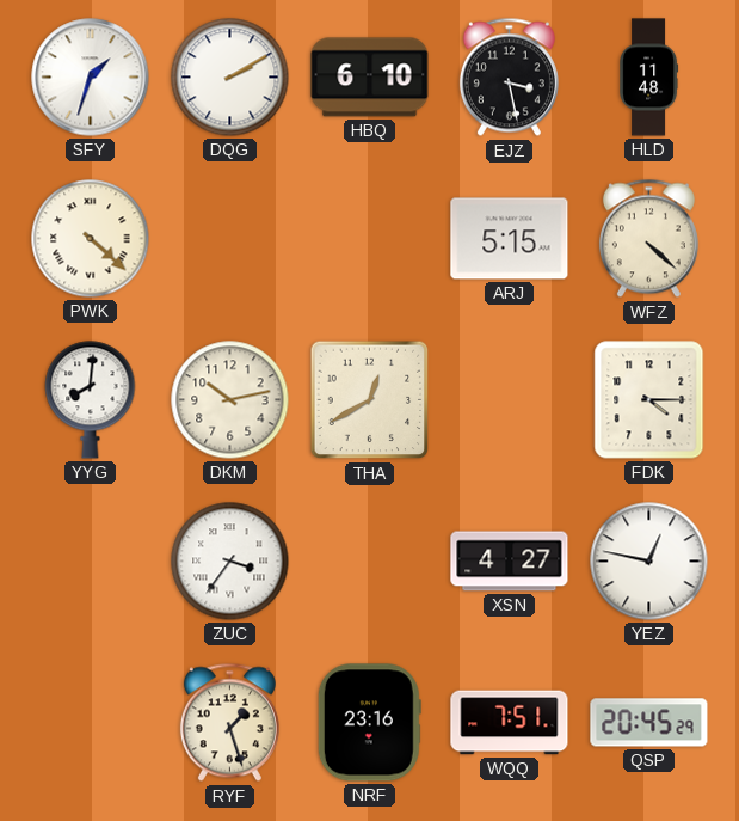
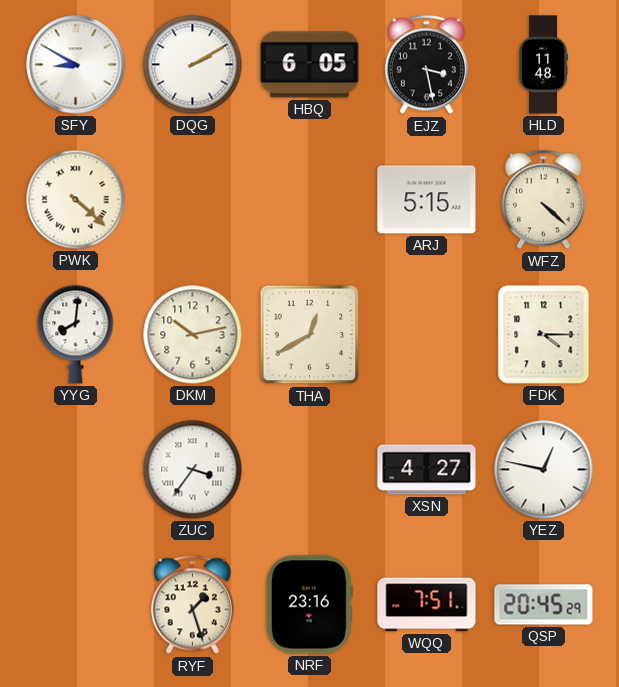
SFY: 1:33 -> 8:50 (76, 65)
HBQ: 6:10 -> 6:05 (310, 65)
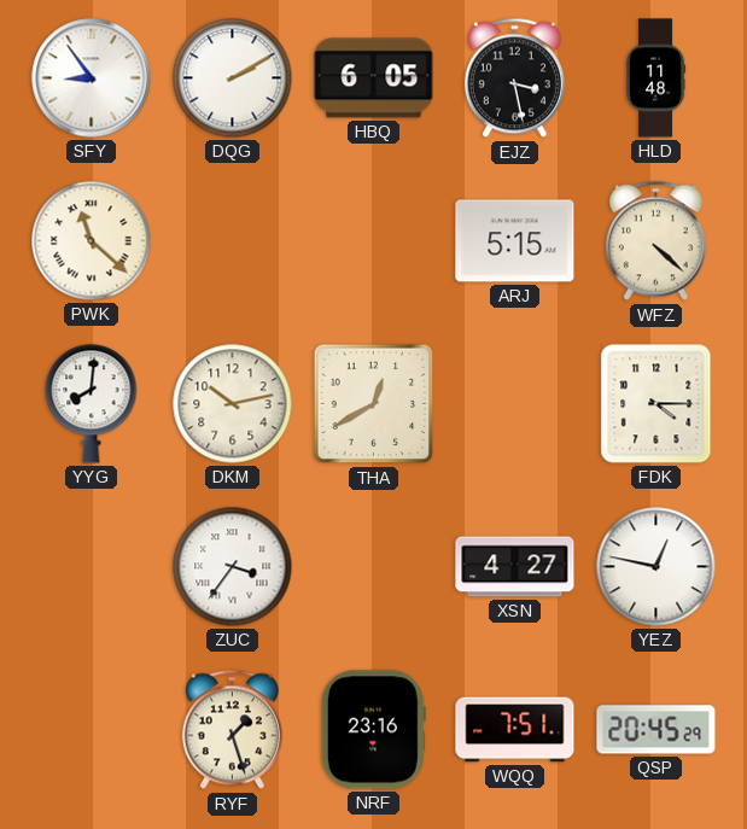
SFY: 8:50 -> 8:54 (92, 78)
PWK: 4:22 -> 11:22 (92, 241)
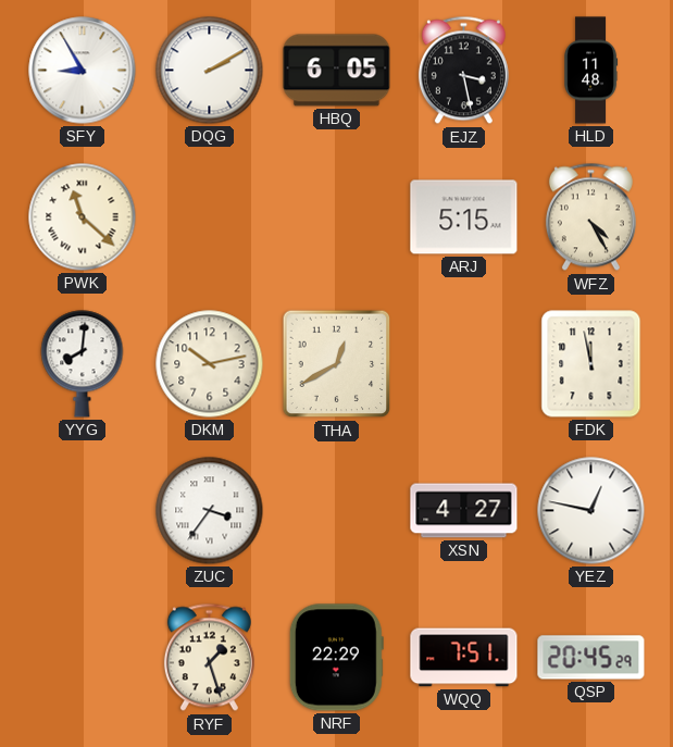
SFY: 8:54 -> 8:55 (83, 71)
WFZ: 4:22 -> 4:25 (590, 217)
FDK: 4:15 -> 11:58 (591, 364)
NRF: 23:16 -> 22:29 (336, 658)
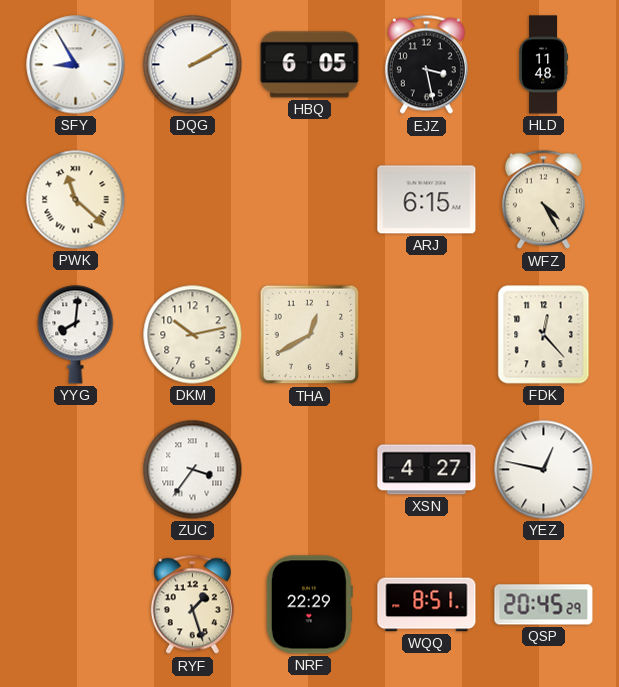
ARJ: 5:15 -> 6:15 (427, 200)
FDK: 11:58 -> 12:23 (544, 335)
WQQ: 7:51 -> 8:51 (427, 605)
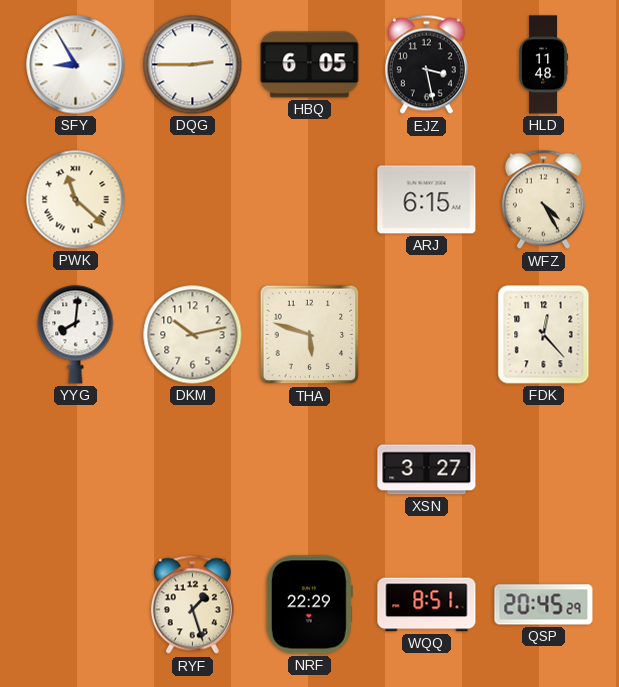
DQG: 2:10 -> 2:45 (193, 65)
THA: 12:40 -> 5:48 (310, 335)
ZUC: 3:36 -> none (193, 470)
XSN: 4:27 -> 3:27 (427, 470)
YEZ: 12:47 -> none (544, 470)
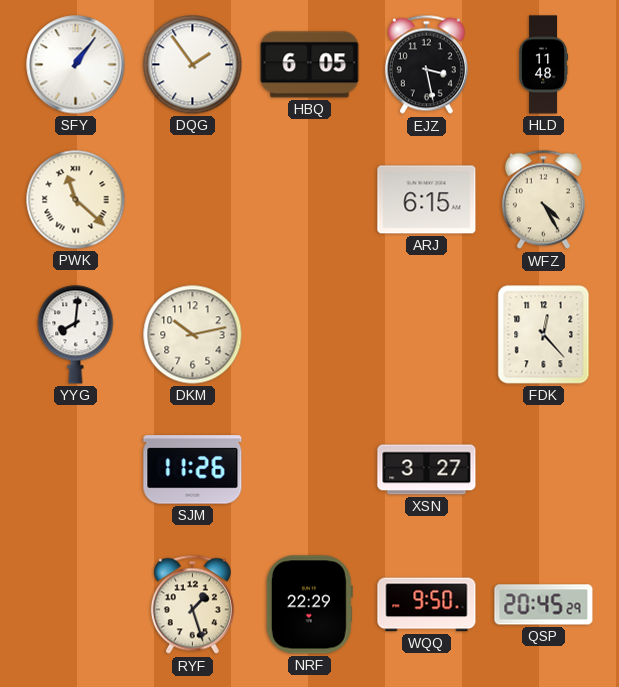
SFY: 8:55 -> 1:06 (76, 65)
DQG: 2:45 -> 1:54 (193, 65)
THA: 5:48 -> none (310, 335)
SJM: none -> 11:26 (193, 470)
WQQ: 8:51 -> 9:50 (427, 605)
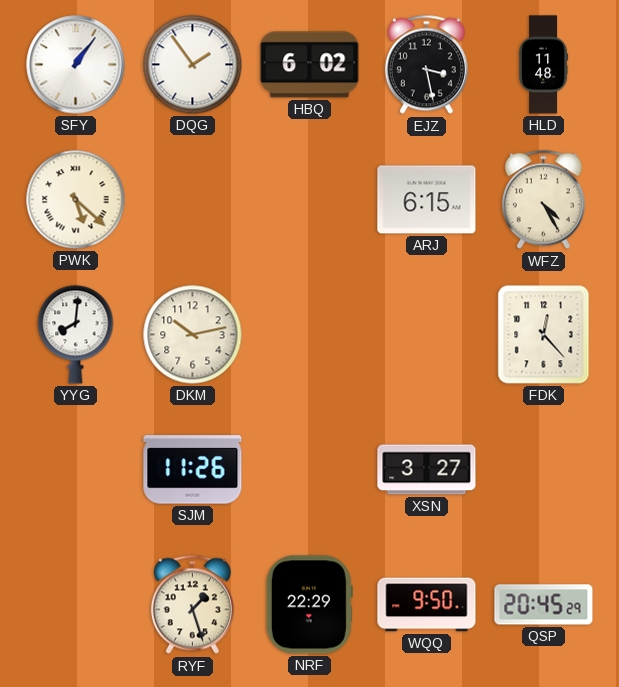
HBQ: 6:05 -> 6:02 (310, 65)
PWK: 11:22 -> 5:22 (76, 200)
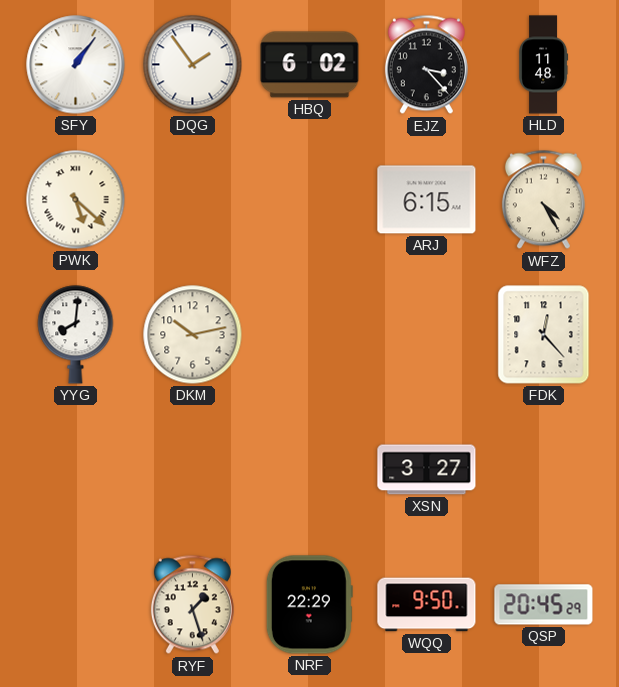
EJZ: 3:28 -> 3:23 (426, 65)
SJM: 11:26 -> none (193, 470)
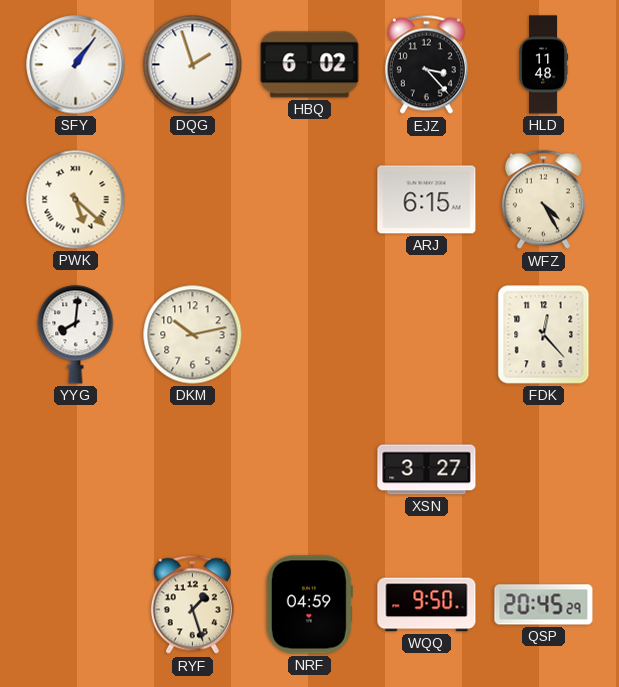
DQG: 1:54 -> 1:57 (193, 65)
NRF: 22:29 -> 04:59 (309, 605)
